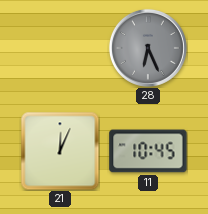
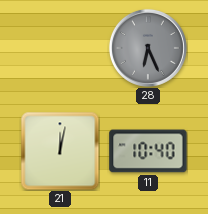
21: 12:04 -> 12:02 (60, 151)
11: 10:45 -> 10:40 (148, 151)
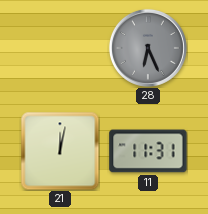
11: 10:40 -> 11:31 (148, 151)
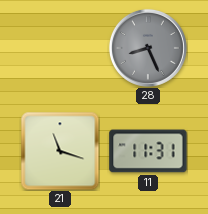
28: 6:26 -> 8:26 (148, 48)
21: 12:02 -> 11:18 (60, 151)
